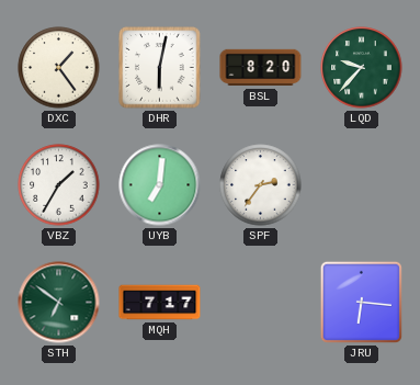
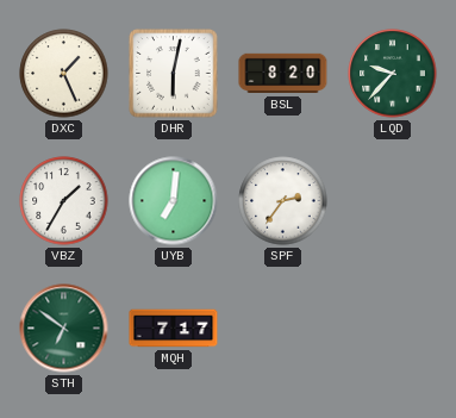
DXC: 1:24 -> 1:26 (64, 74)
JRU: 6:16 -> none (361, 302)
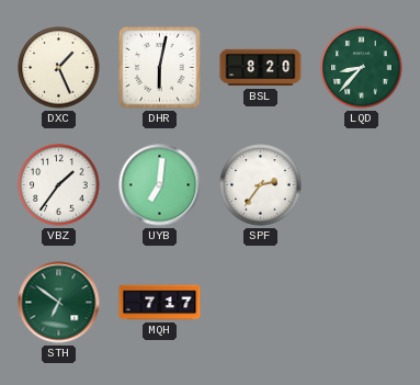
LQD: 9:37 -> 8:37 (362, 68)
VBZ: 1:35 -> 1:36 (59, 185)
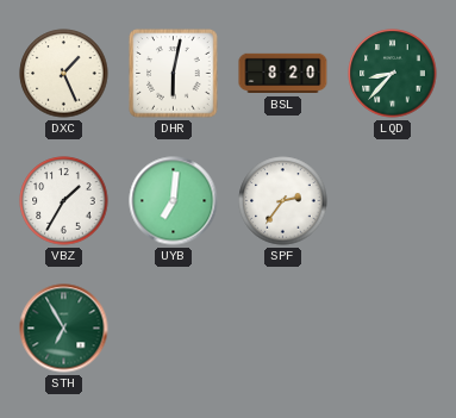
VBZ: 1:36 -> 1:35 (64, 201)
STH: 6:51 -> 6:55 (64, 329)
MQH: 7:17 -> none (160, 303)
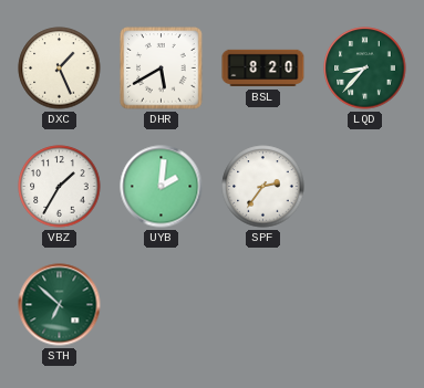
DHR: 6:02 -> 5:40 (162, 69)
UYB: 7:01 -> 2:01 (162, 187)
STH: 6:55 -> 6:52 (60, 305)
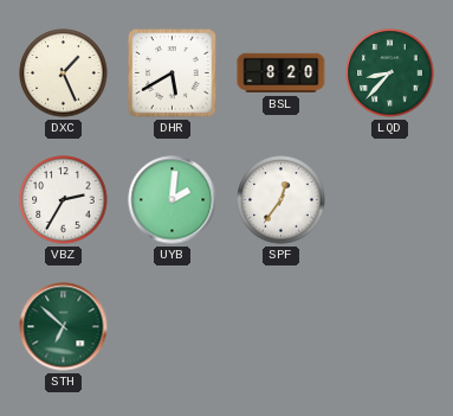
VBZ: 1:35 -> 2:35 (64, 200)
SPF: 2:36 -> 12:36 (281, 200)
